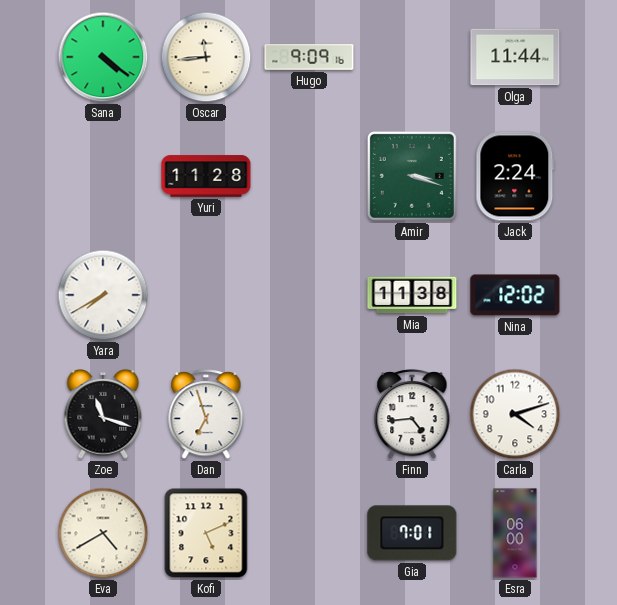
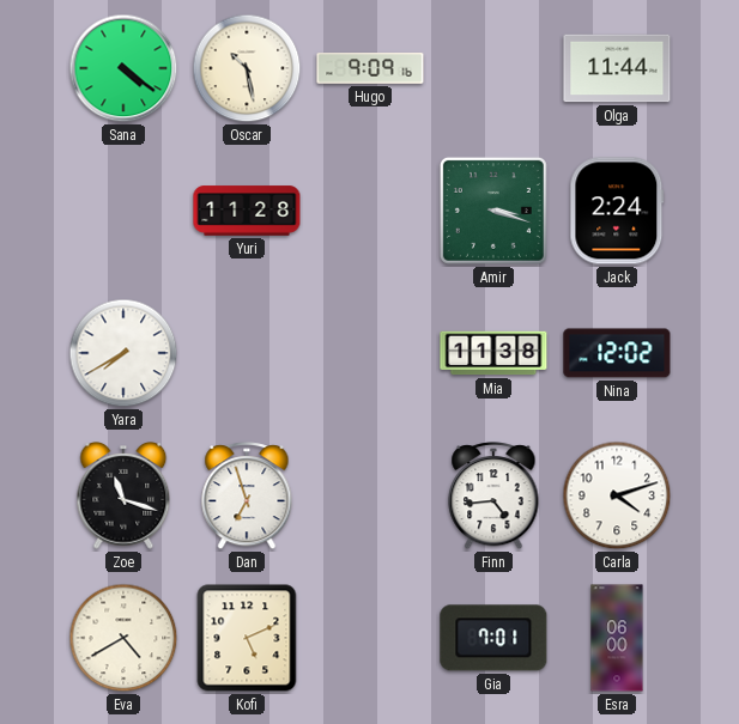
Oscar: 11:44 -> 10:28 (247, 68)
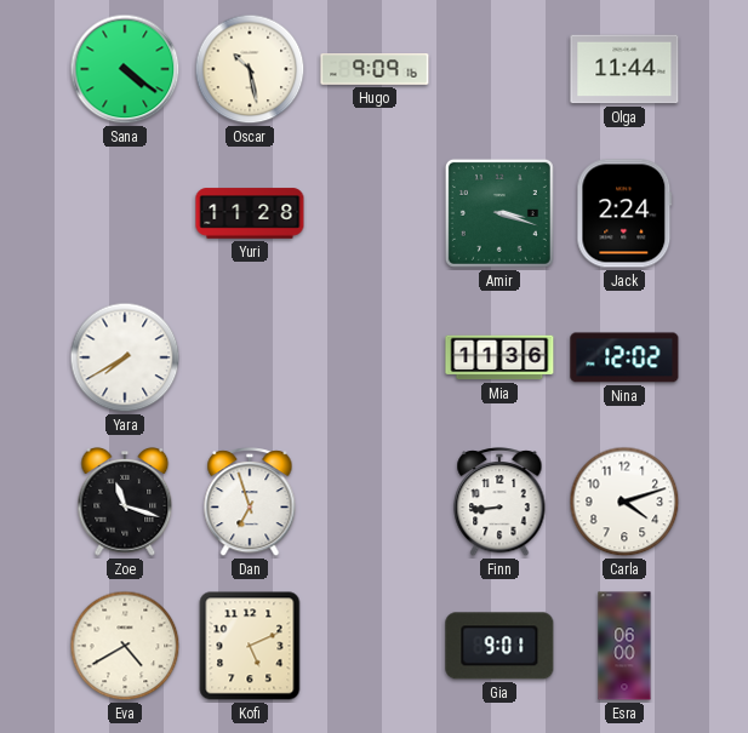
Mia: 11:38 -> 11:36 (499, 357)
Finn: 4:44 -> 8:44 (499, 503)
Gia: 7:01 -> 9:01 (499, 646)
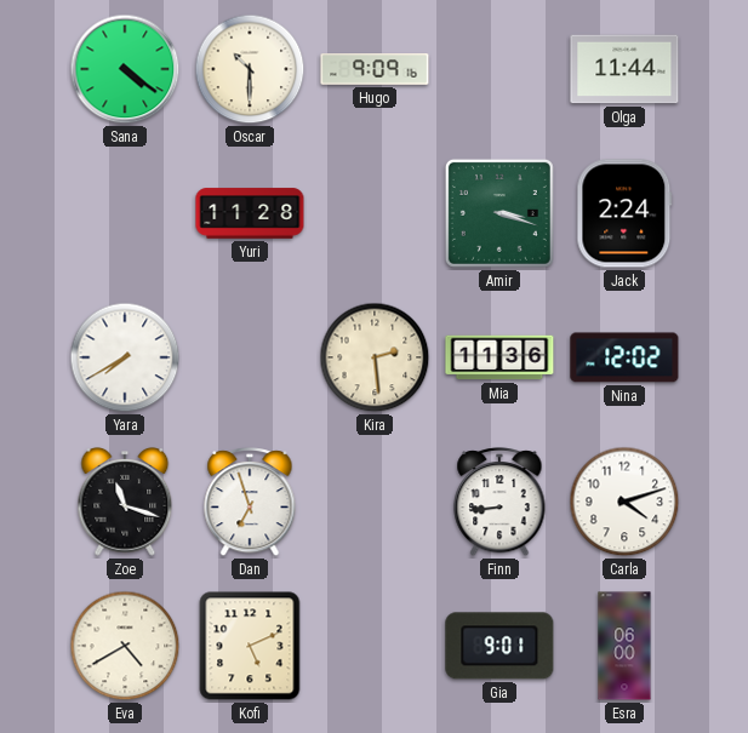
Oscar: 10:28 -> 10:30 (250, 69)
Kira: none -> 2:29 (375, 357)
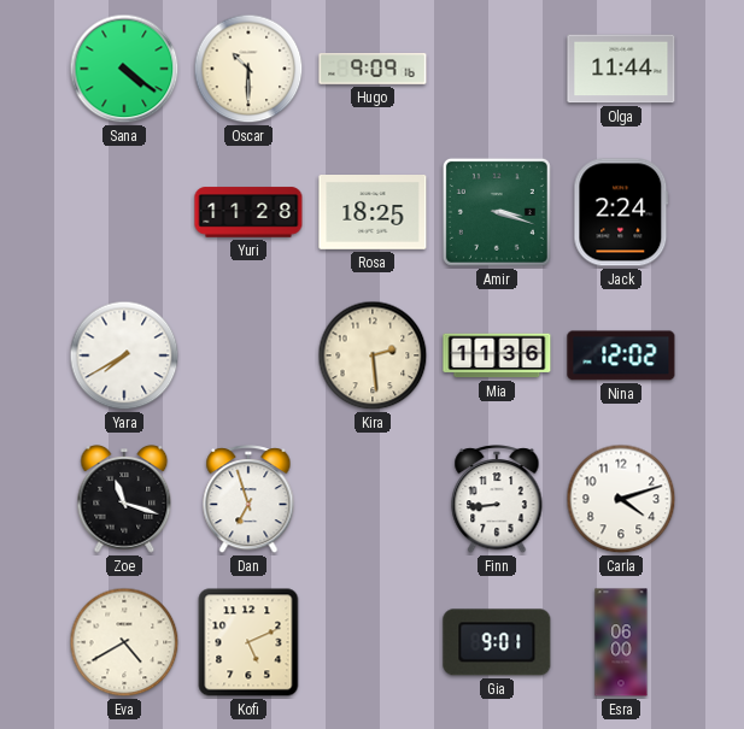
Rosa: none -> 18:25 (373, 213)
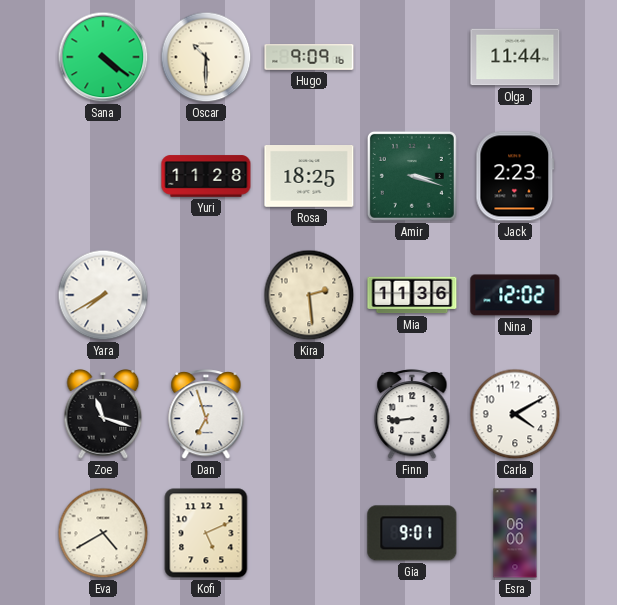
Jack: 2:24 -> 2:23 (515, 176)
Carla: 4:12 -> 4:10 (515, 414)
